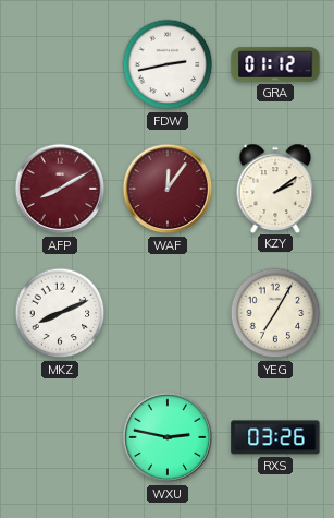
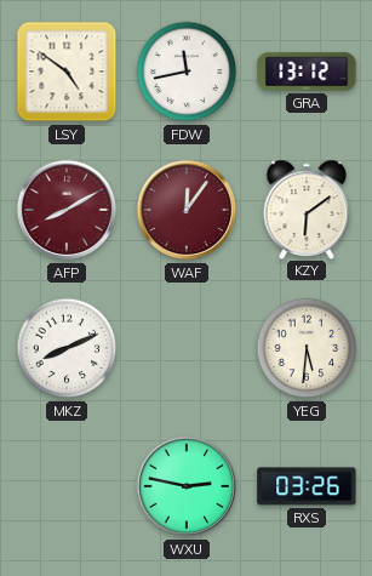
LSY: none -> 4:51 (67, 72)
FDW: 2:43 -> 11:43 (187, 72)
GRA: 01:12 -> 13:12 (307, 72)
KZY: 2:09 -> 6:09 (307, 209)
YEG: 7:05 -> 5:31 (307, 348)
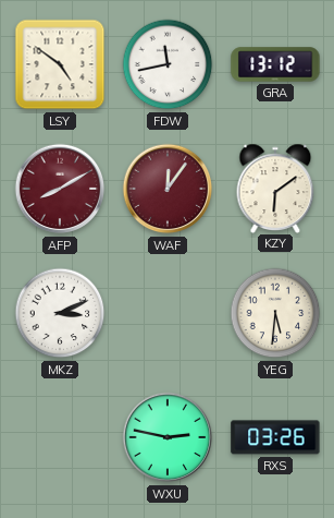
MKZ: 8:11 -> 3:11 (60, 313)
